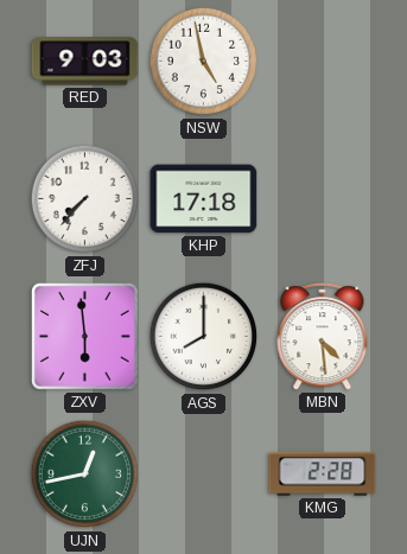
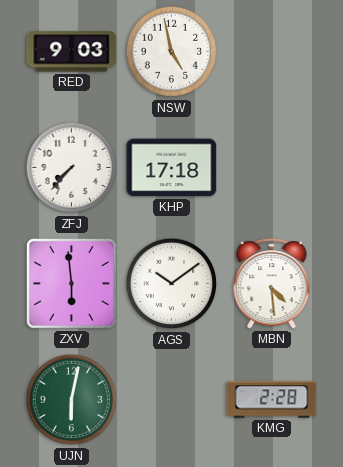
AGS: 8:00 -> 10:09 (172, 284)
UJN: 12:43 -> 6:02 (72, 400)
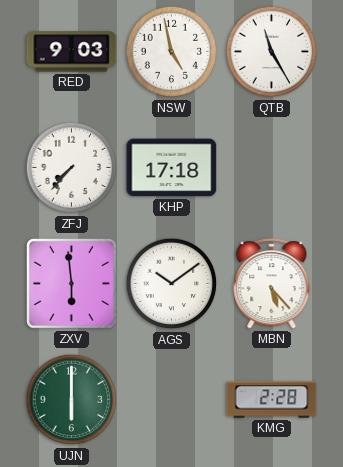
QTB: none -> 11:25 (272, 52)
MBN: 4:29 -> 5:23 (272, 284)
UJN: 6:02 -> 6:00 (72, 400)
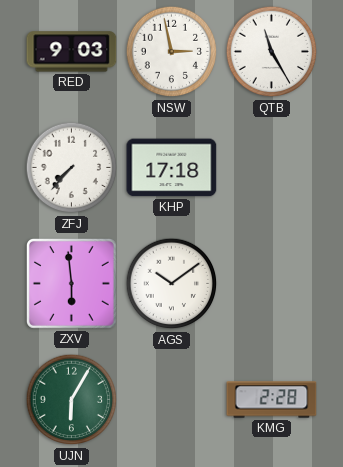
NSW: 4:58 -> 2:58 (172, 52)
MBN: 5:23 -> none (272, 284)
UJN: 6:00 -> 6:05 (72, 400)
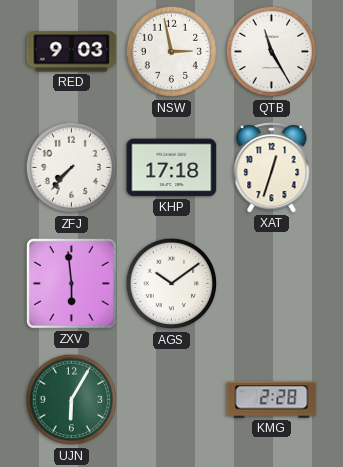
XAT: none -> 12:33 (272, 168)
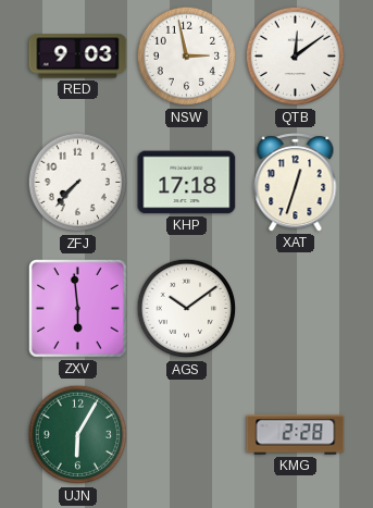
QTB: 11:25 -> 12:09 (296, 57)
